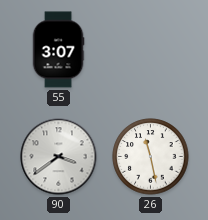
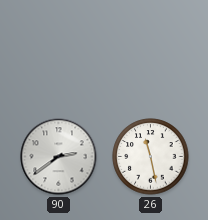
55: 3:07 -> none (58, 50)
90: 3:39 -> 2:39 (59, 157)
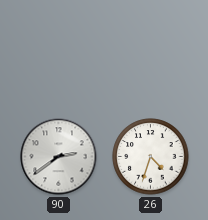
26: 11:28 -> 4:33 (151, 157)
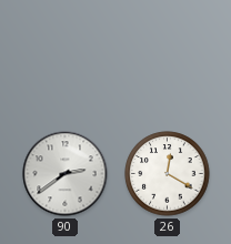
26: 4:33 -> 12:20 (168, 174)
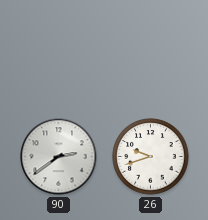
26: 12:20 -> 9:42 (151, 157)
